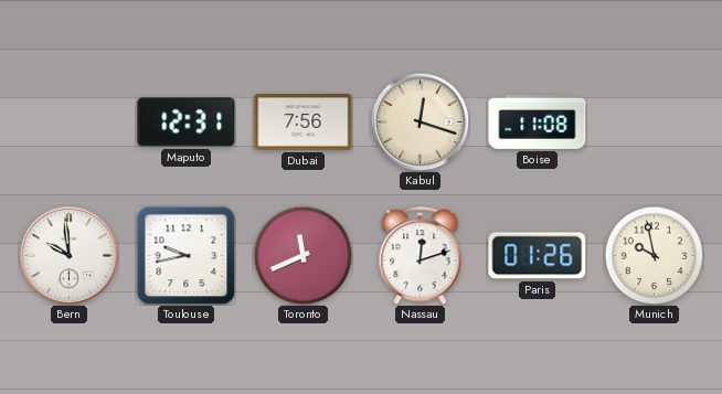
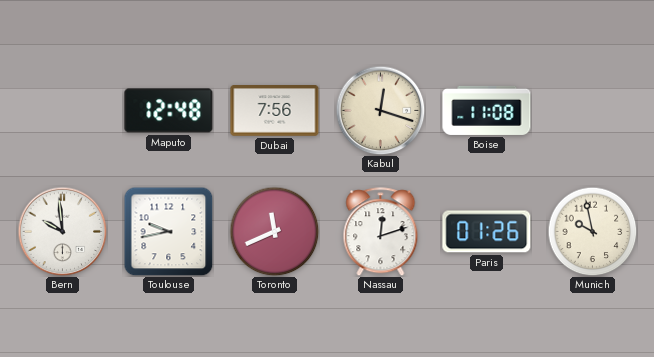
Maputo: 12:31 -> 12:48 (169, 111)
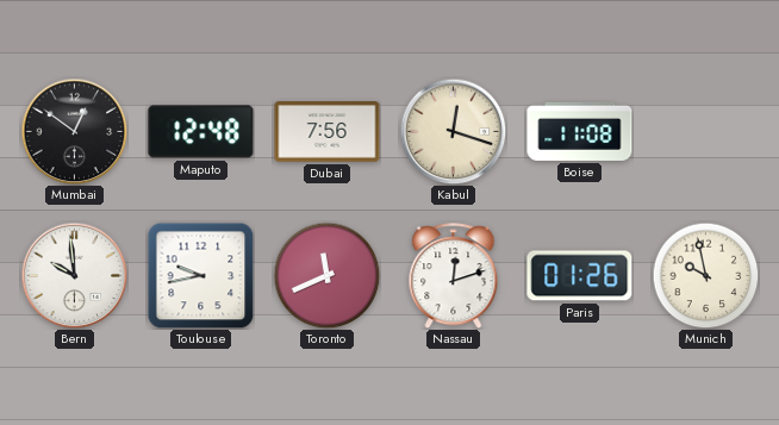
Mumbai: none -> 12:51 (74, 131)
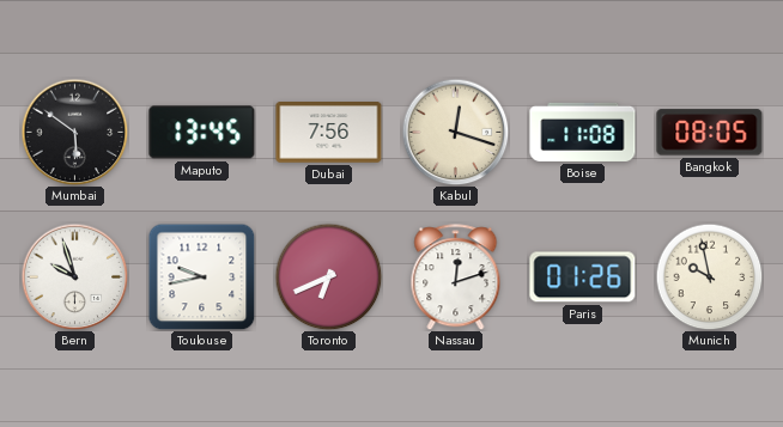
Mumbai: 12:51 -> 5:51 (74, 132)
Maputo: 12:48 -> 13:45 (202, 133)
Bangkok: none -> 08:05 (710, 133)
Bern: 9:59 -> 9:57 (74, 276)
Toronto: 11:41 -> 6:41 (328, 276)
